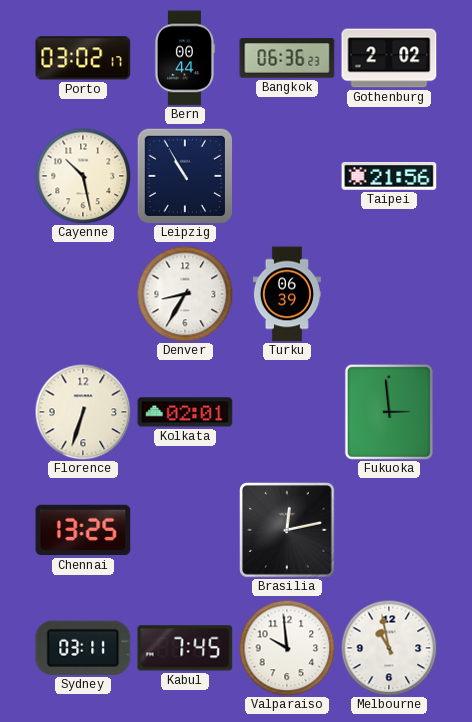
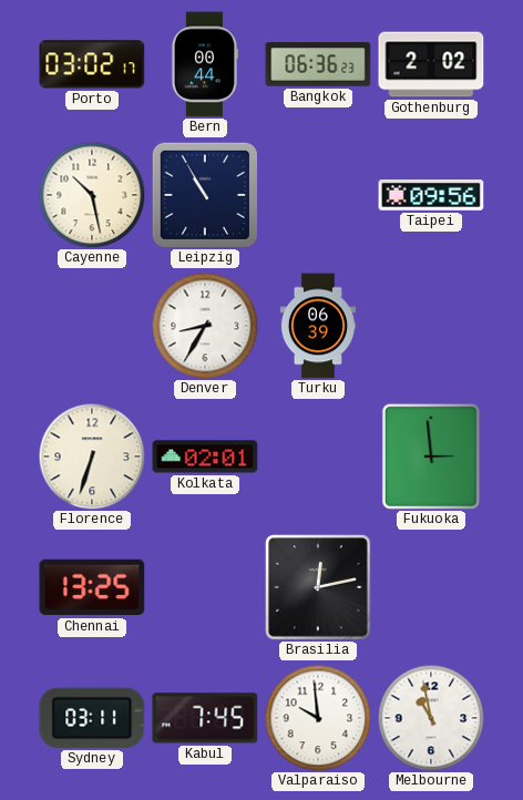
Taipei: 21:56 -> 09:56 (431, 196)
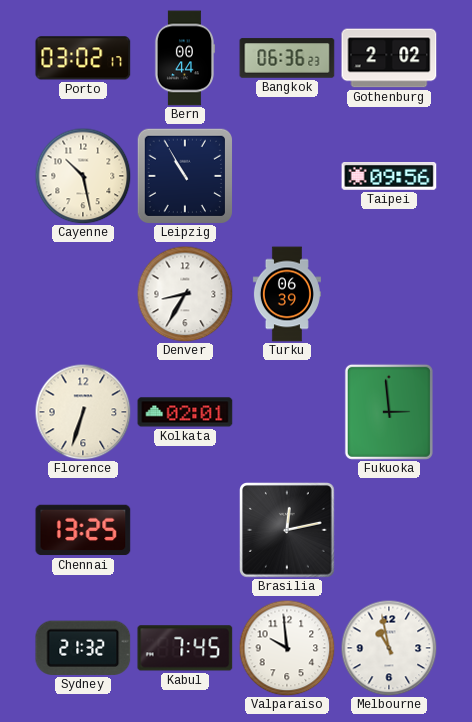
Sydney: 03:11 -> 21:32 (83, 648)
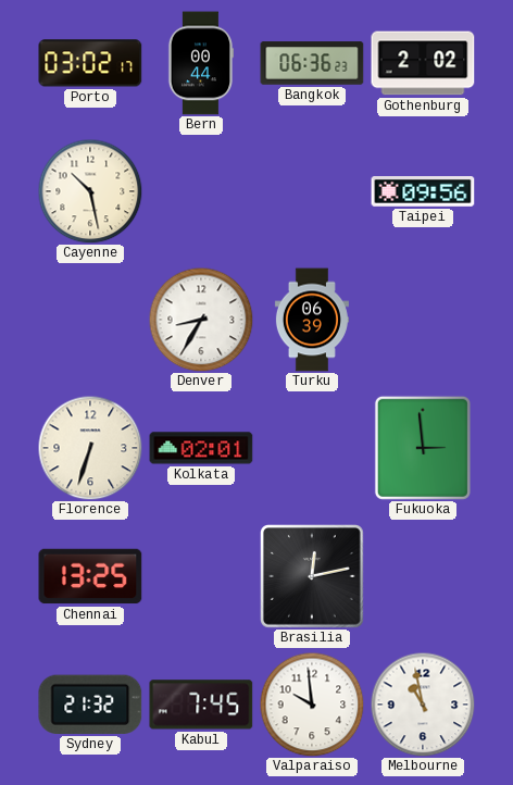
Leipzig: 10:55 -> none (184, 175)
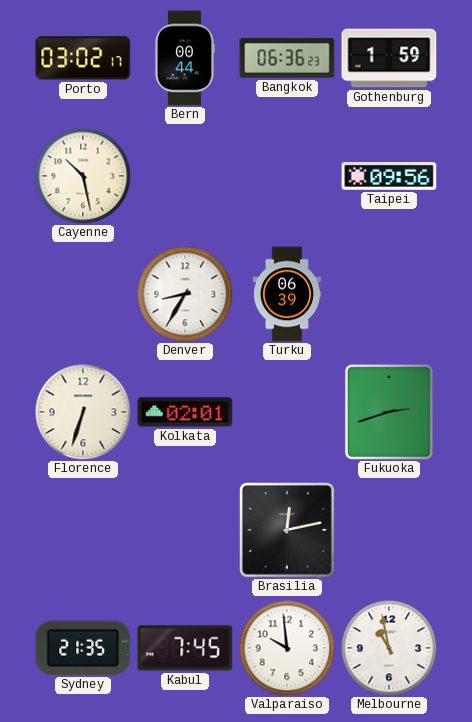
Gothenburg: 2:02 -> 1:59 (389, 58)
Fukuoka: 2:59 -> 2:42 (389, 412)
Chennai: 13:25 -> none (90, 576)
Sydney: 21:32 -> 21:35 (83, 648)
